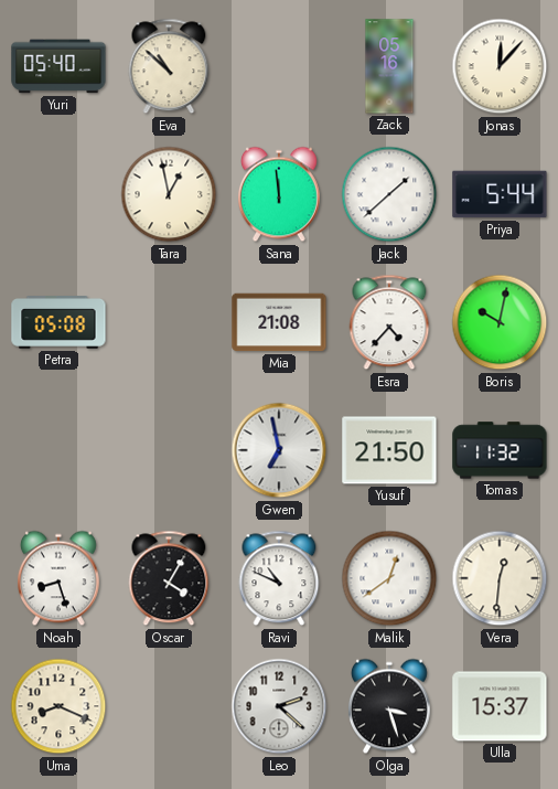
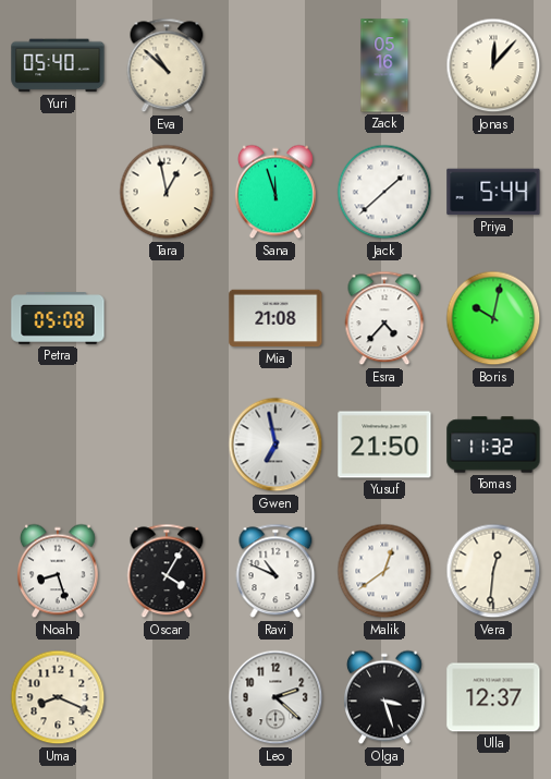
Sana: 11:59 -> 11:57 (275, 192)
Ulla: 15:37 -> 12:37 (493, 697)
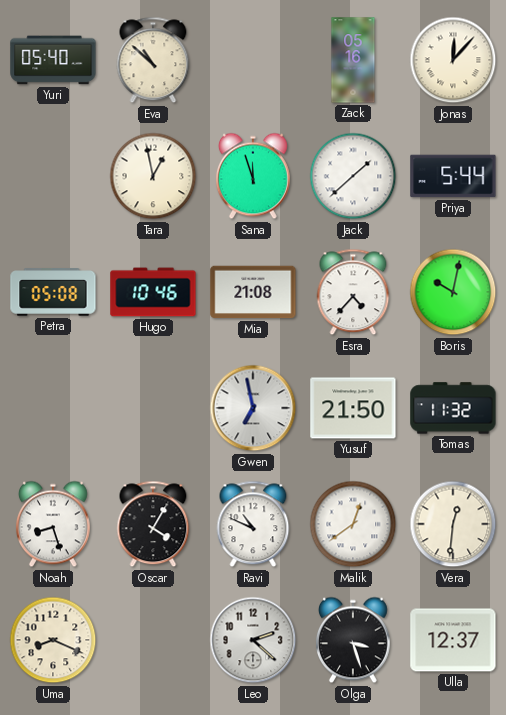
Hugo: none -> 10:46 (153, 292)
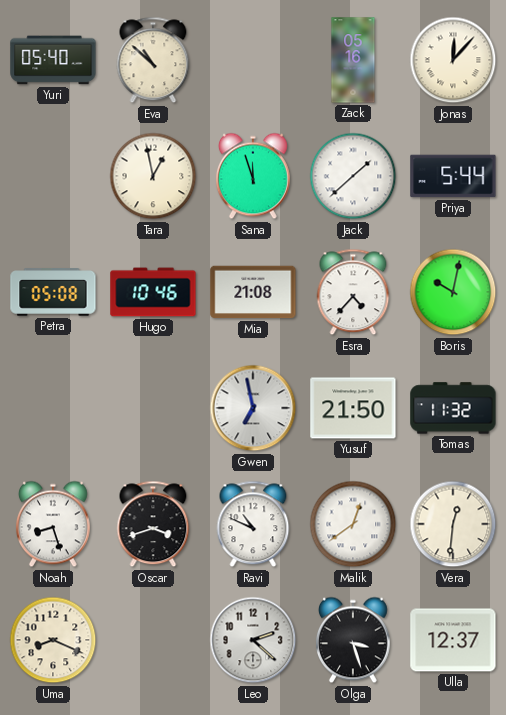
Oscar: 4:05 -> 3:42 (153, 524)
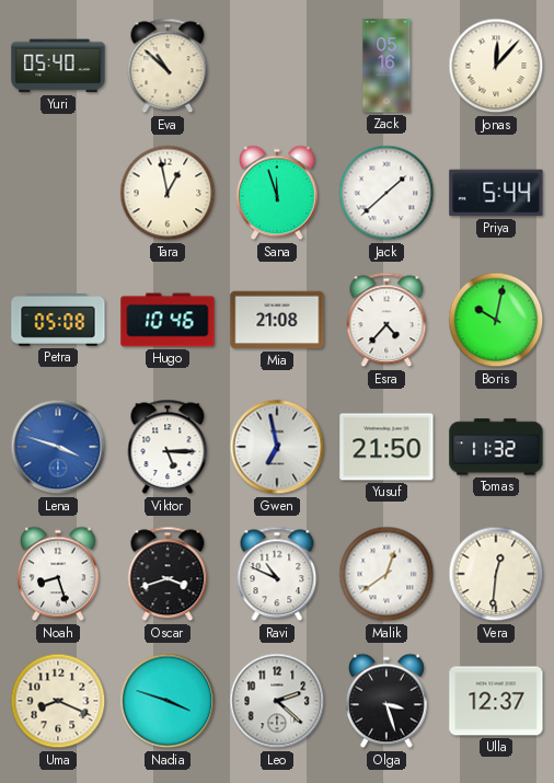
Lena: none -> 3:48 (58, 447)
Viktor: none -> 5:15 (168, 447)
Nadia: none -> 3:48 (168, 701)
